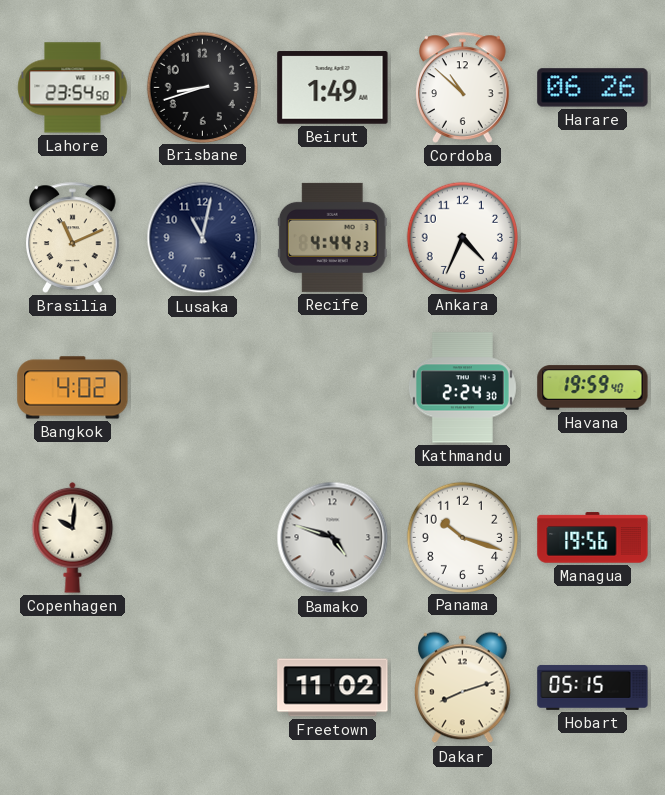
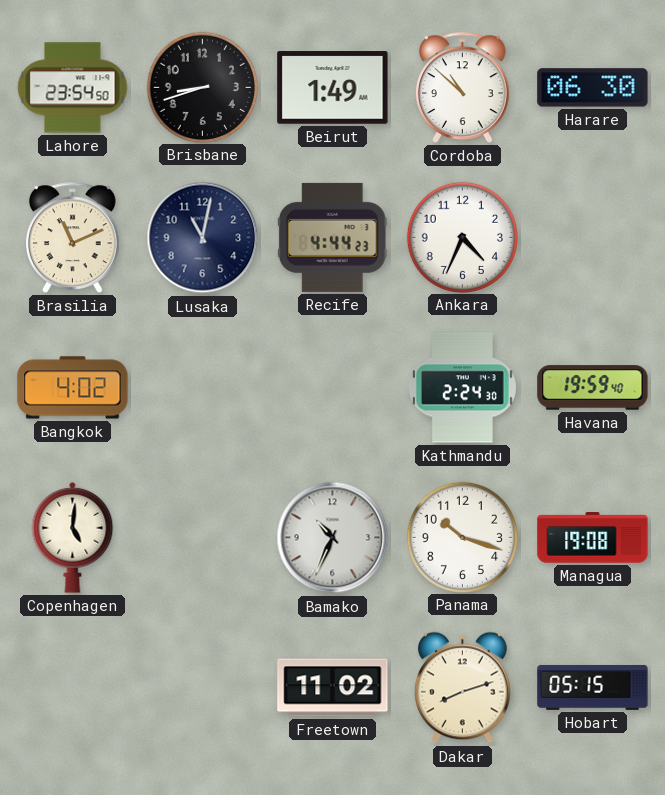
Harare: 06:26 -> 06:30 (593, 88)
Copenhagen: 10:01 -> 5:01 (73, 537)
Bamako: 4:48 -> 10:34 (333, 538)
Managua: 19:56 -> 19:08 (593, 538)
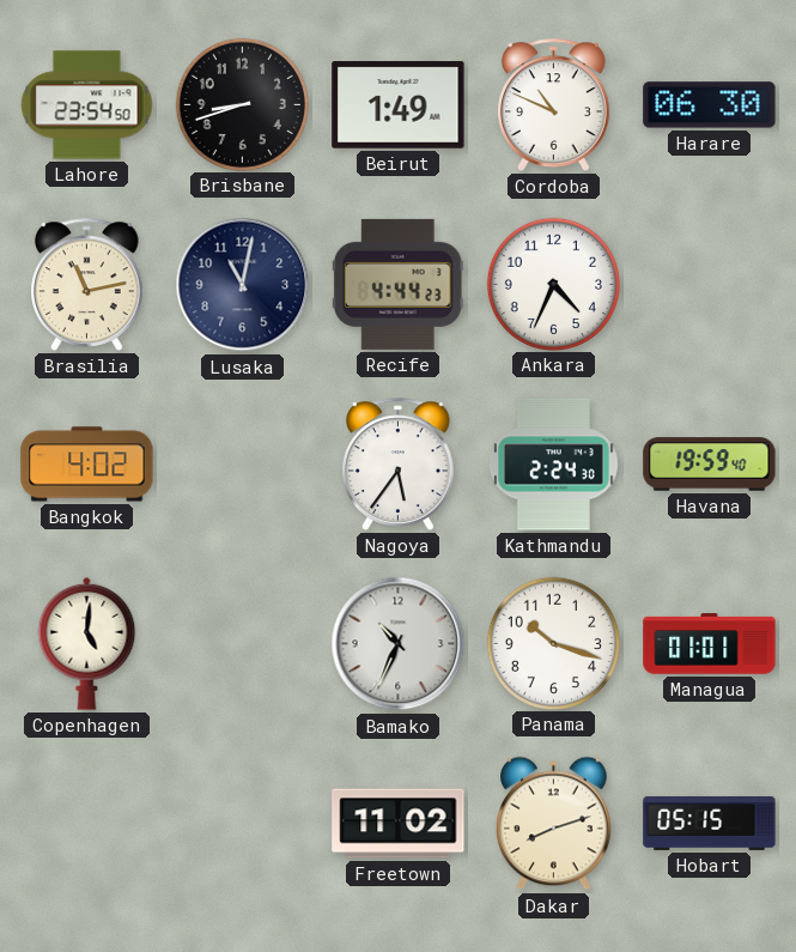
Cordoba: 10:52 -> 10:49 (554, 104)
Brasilia: 11:11 -> 11:13 (87, 284)
Nagoya: none -> 5:36 (399, 463)
Managua: 19:08 -> 01:01 (710, 644)
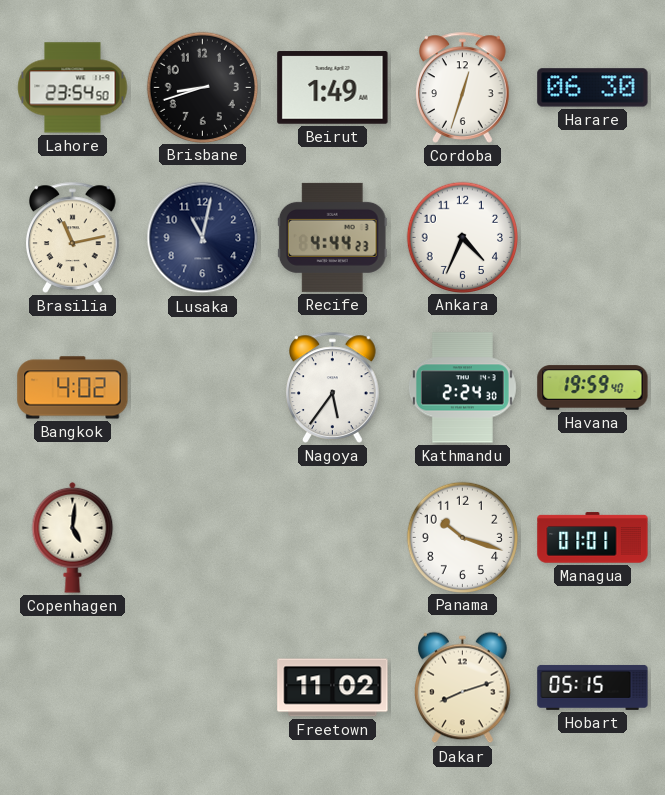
Cordoba: 10:49 -> 12:33 (463, 87)
Bamako: 10:34 -> none (399, 644)
